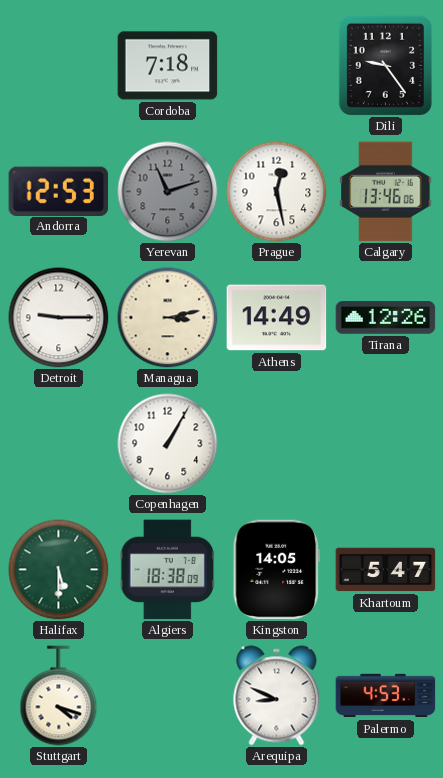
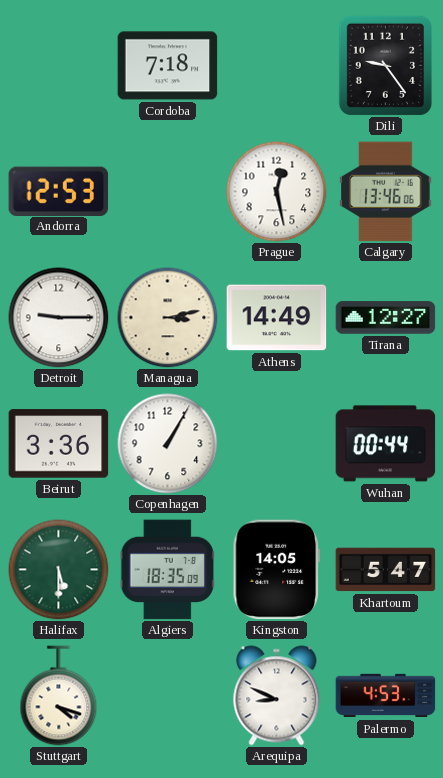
Yerevan: 11:12 -> none (168, 192)
Tirana: 12:26 -> 12:27 (386, 318)
Beirut: none -> 3:36 (59, 444)
Wuhan: none -> 00:44 (386, 444)
Algiers: 18:38 -> 18:35 (167, 570)
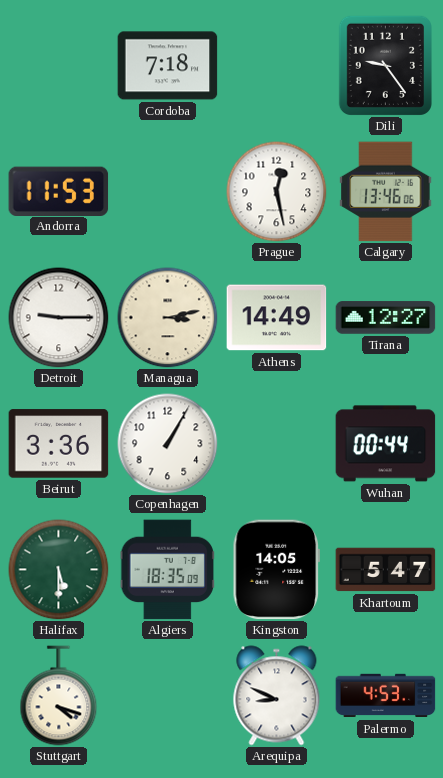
Andorra: 12:53 -> 11:53 (59, 191)
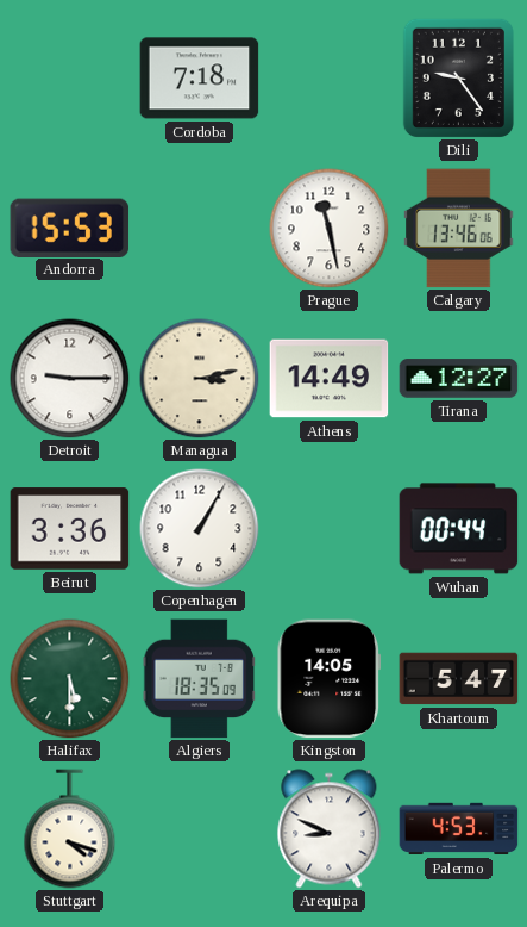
Andorra: 11:53 -> 15:53 (70, 228)
Prague: 12:28 -> 11:28 (330, 229)
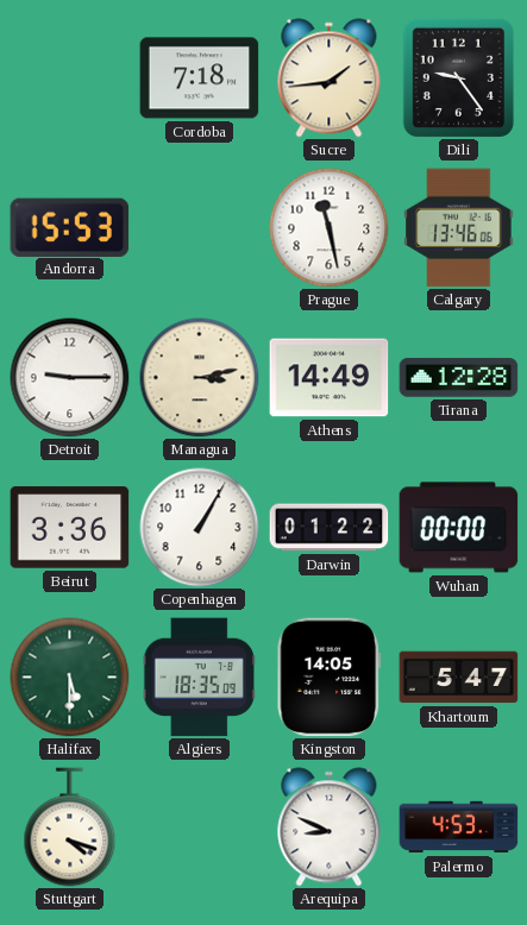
Sucre: none -> 1:44 (330, 78)
Tirana: 12:27 -> 12:28 (459, 378)
Darwin: none -> 01:22 (330, 528)
Wuhan: 00:44 -> 00:00 (459, 528)
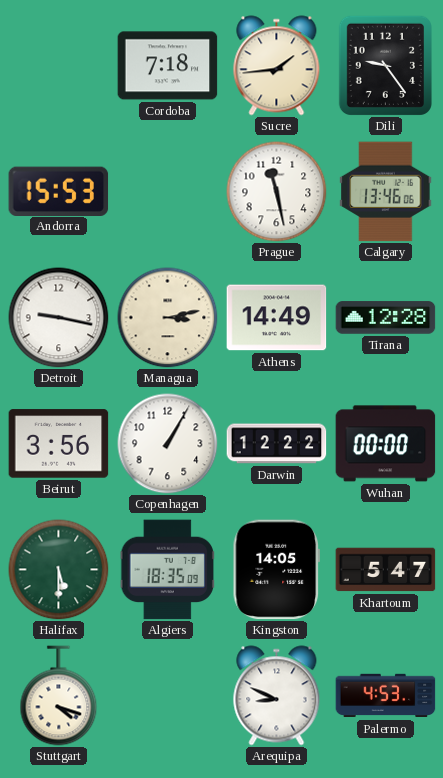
Detroit: 9:15 -> 9:17 (59, 318)
Beirut: 3:36 -> 3:56 (59, 444)
Darwin: 01:22 -> 12:22 (277, 444)
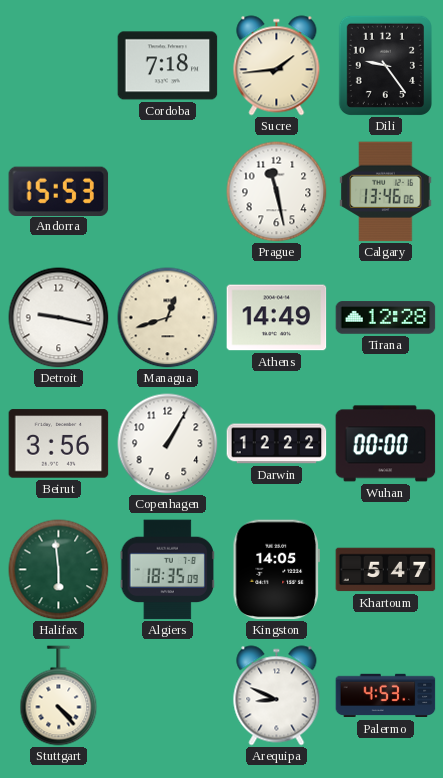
Managua: 3:13 -> 12:42 (168, 318)
Halifax: 5:30 -> 5:59 (59, 570)
Stuttgart: 4:18 -> 4:23 (59, 696)
